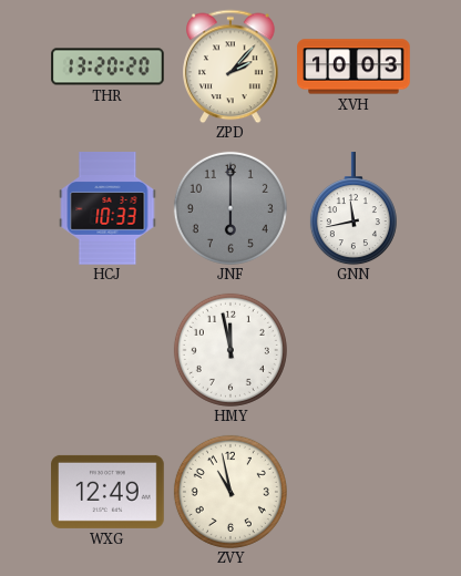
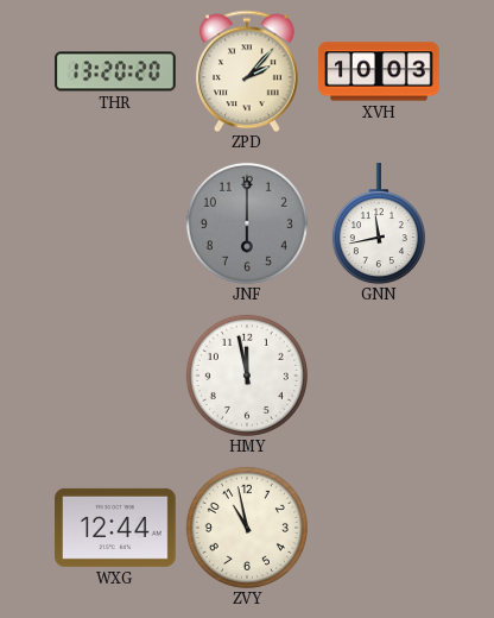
HCJ: 10:33 -> none (107, 208)
WXG: 12:49 -> 12:44 (115, 528)
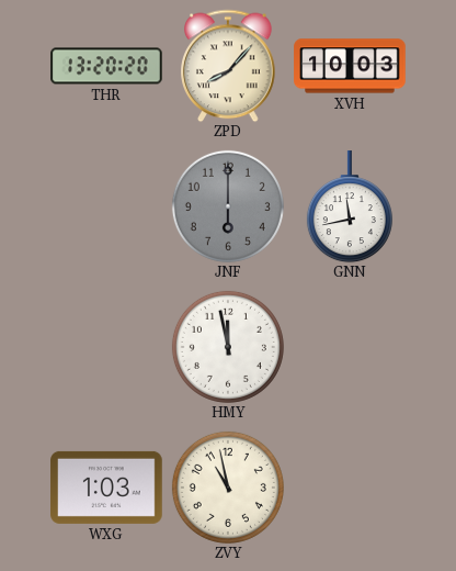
ZPD: 2:07 -> 8:07 (228, 66)
WXG: 12:44 -> 1:03 (106, 488)
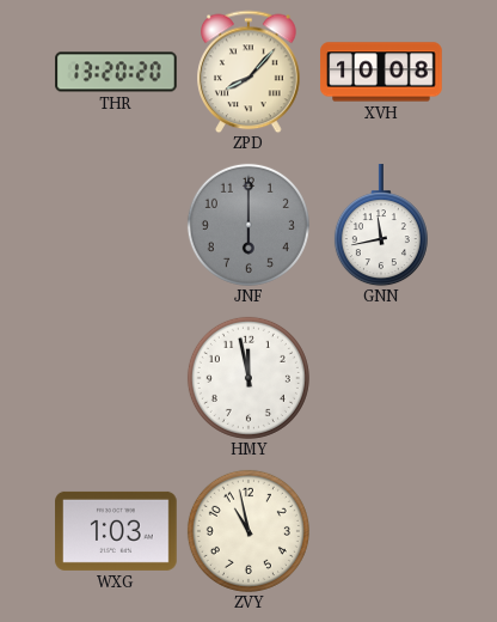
XVH: 10:03 -> 10:08 (381, 72)
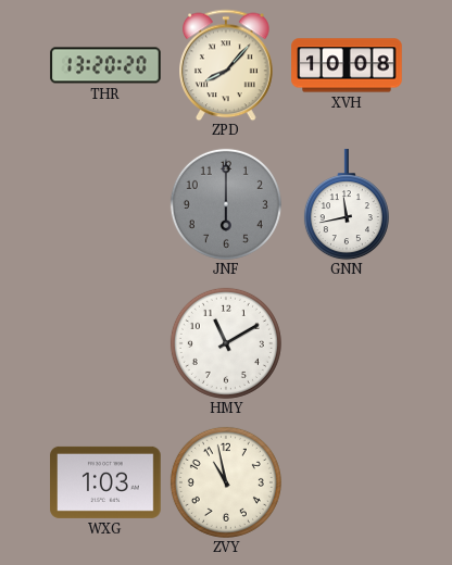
HMY: 11:58 -> 11:10 (226, 343)
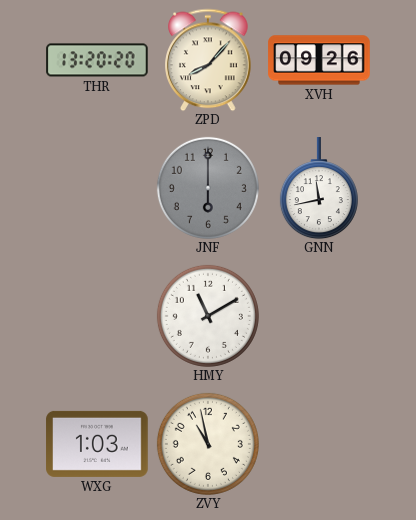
XVH: 10:08 -> 09:26 (319, 60)
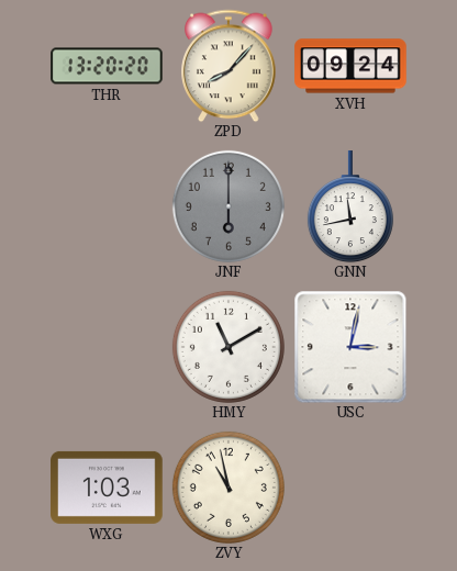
XVH: 09:26 -> 09:24 (350, 66)
USC: none -> 3:02 (350, 347)
